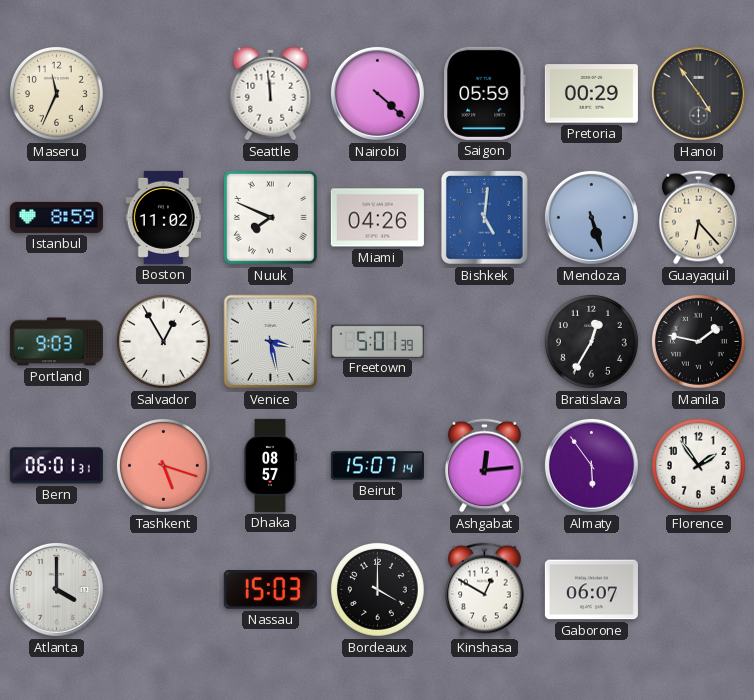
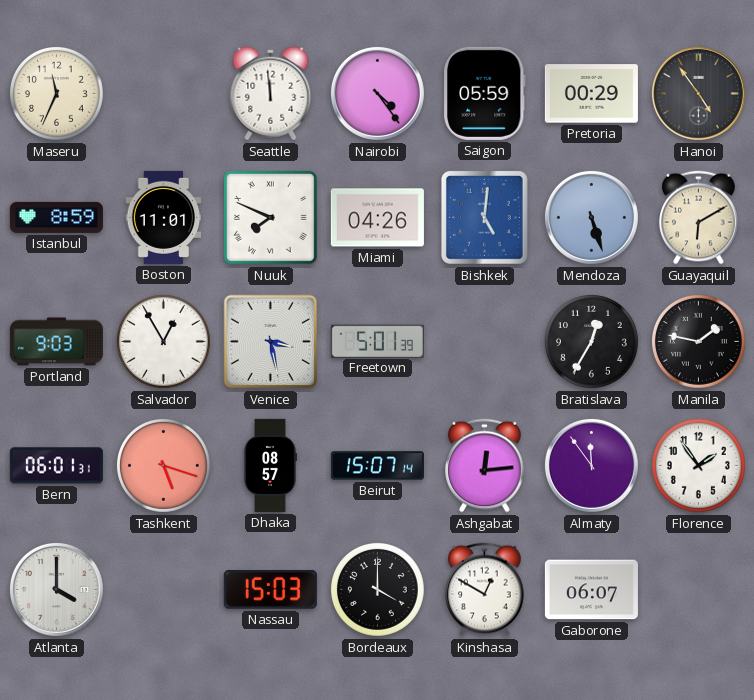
Nairobi: 4:22 -> 4:24 (377, 93)
Boston: 11:02 -> 11:01 (164, 217)
Guayaquil: 6:23 -> 6:10 (699, 218)
Almaty: 5:54 -> 11:54 (591, 465)
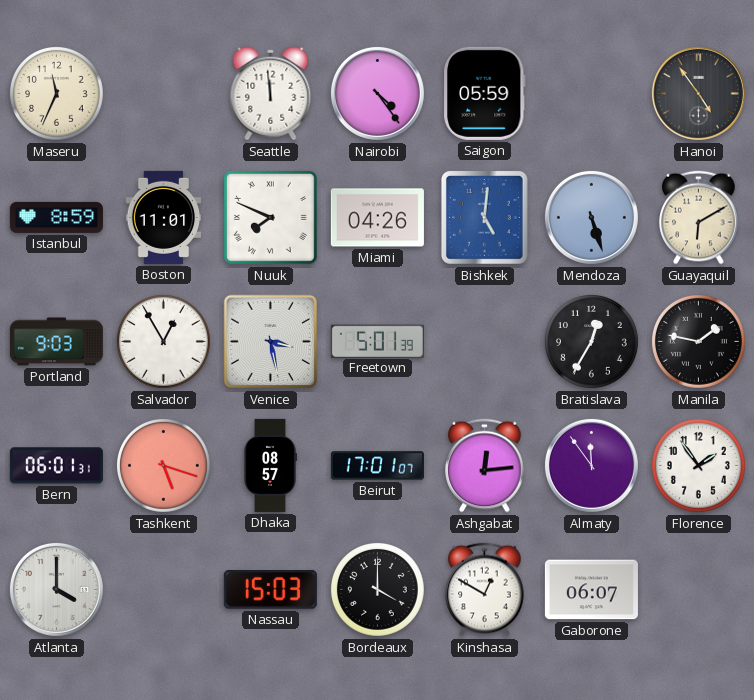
Pretoria: 00:29 -> none (591, 94)
Beirut: 15:07 -> 17:01 (377, 466)
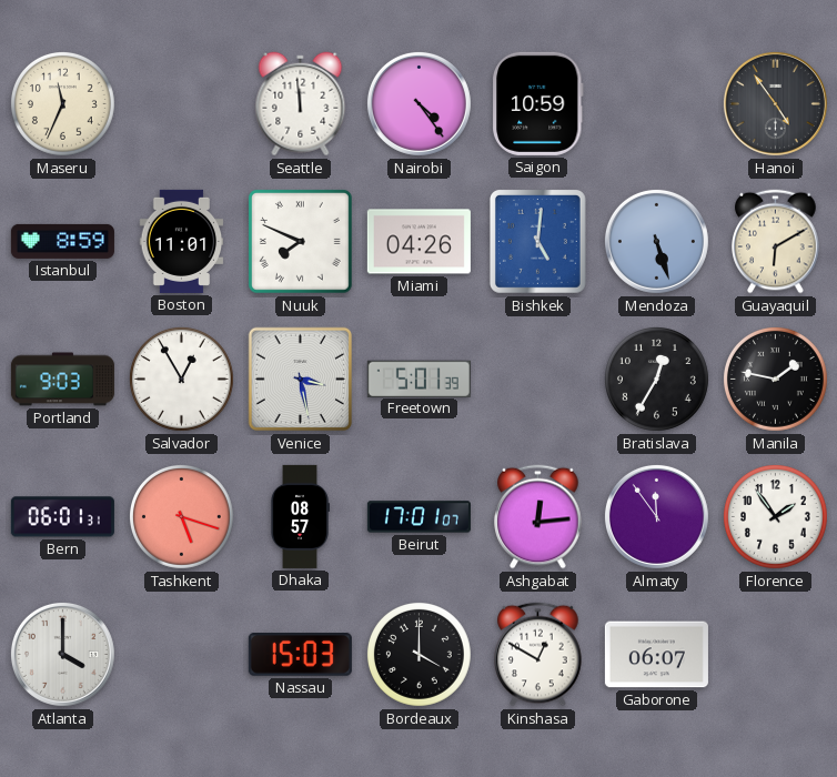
Saigon: 05:59 -> 10:59 (537, 103)
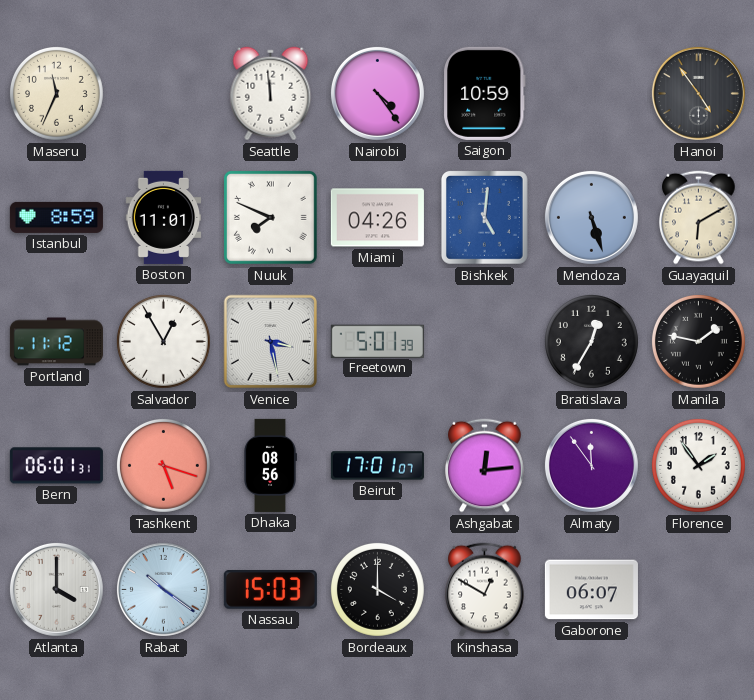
Portland: 9:03 -> 11:12 (56, 342)
Dhaka: 08:57 -> 08:56 (271, 465)
Rabat: none -> 10:21 (163, 589)
